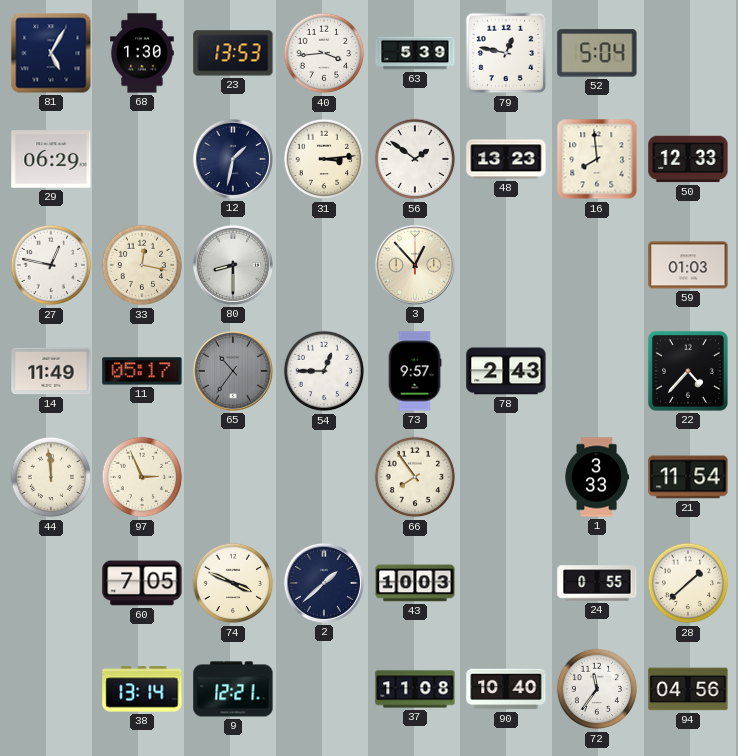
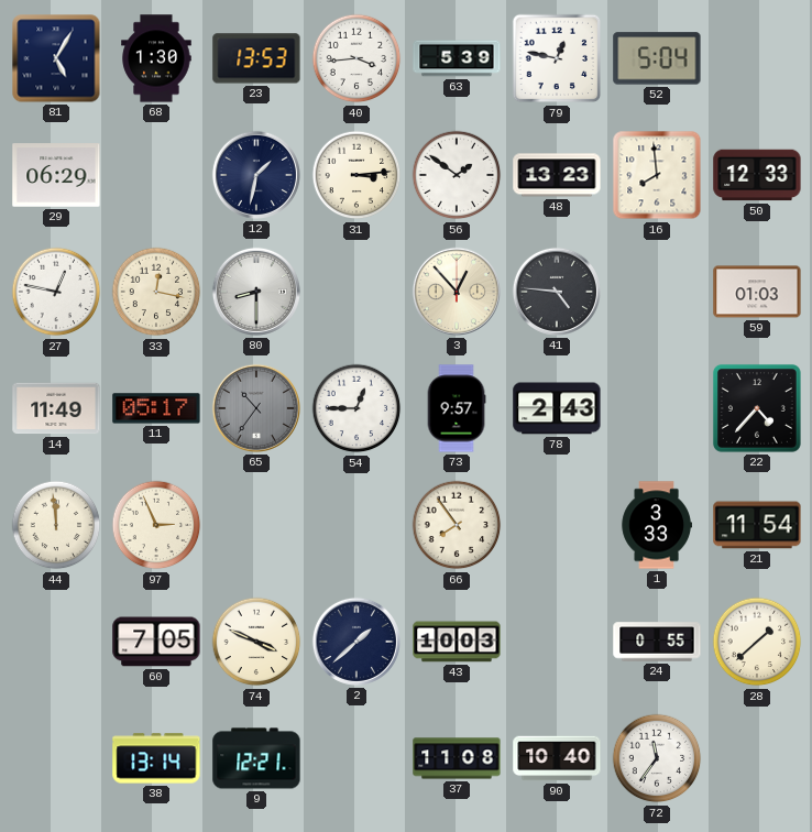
41: none -> 4:46 (557, 292)
94: 04:56 -> none (688, 689)
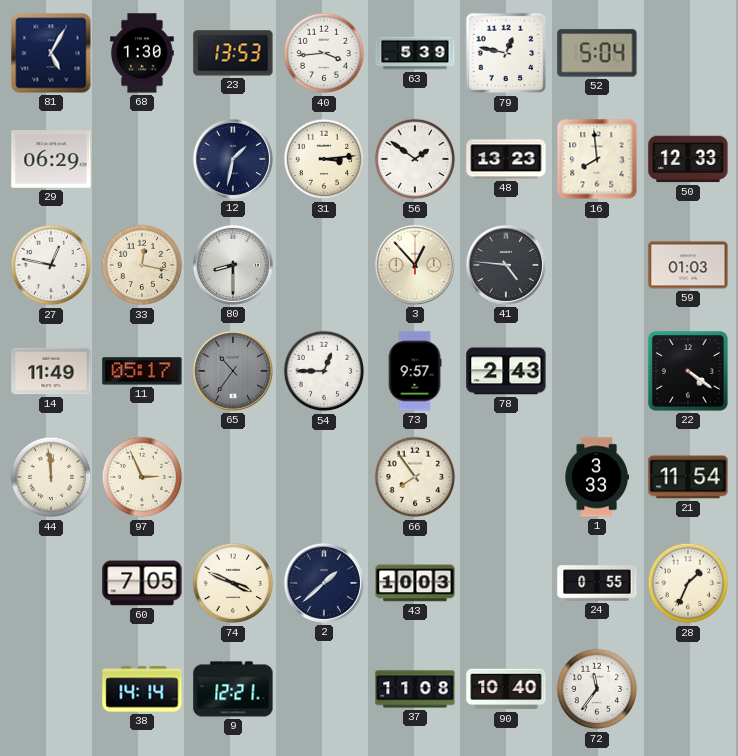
22: 4:37 -> 4:21 (688, 371)
28: 1:38 -> 1:34 (688, 583)
38: 13:14 -> 14:14 (142, 689)
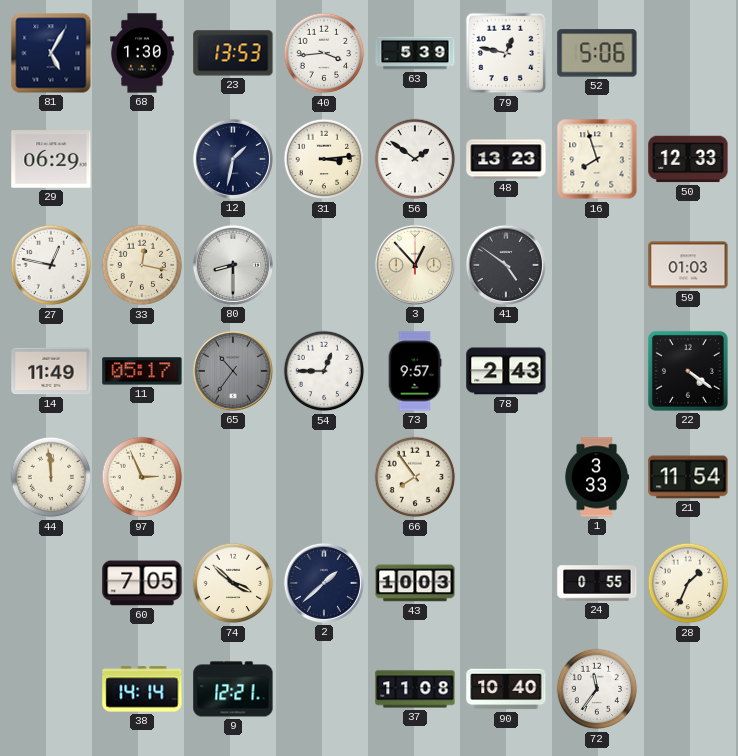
52: 5:04 -> 5:06 (597, 53)
16: 7:59 -> 7:57 (597, 159)
41: 4:46 -> 4:51 (506, 265)
74: 3:49 -> 3:52 (233, 583)
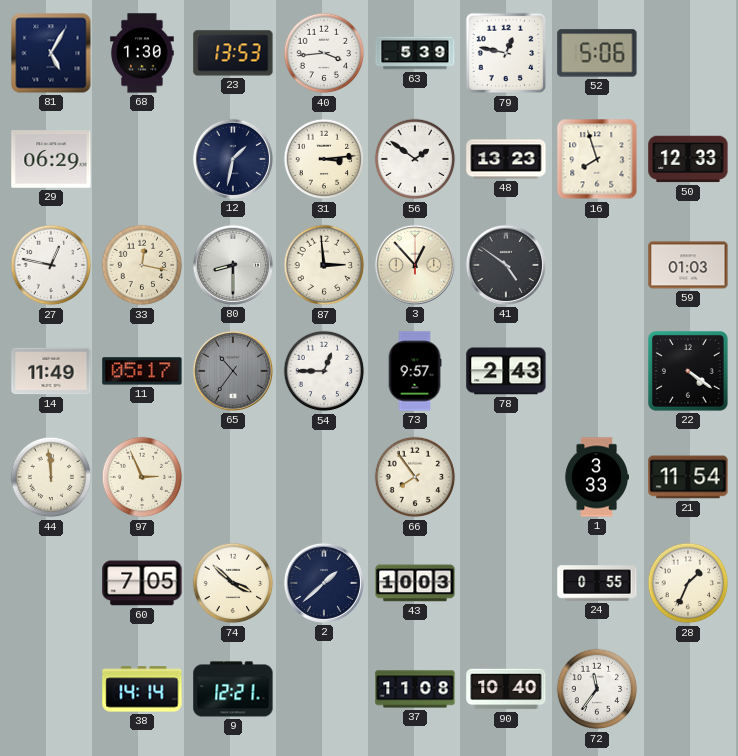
87: none -> 2:59 (324, 265)
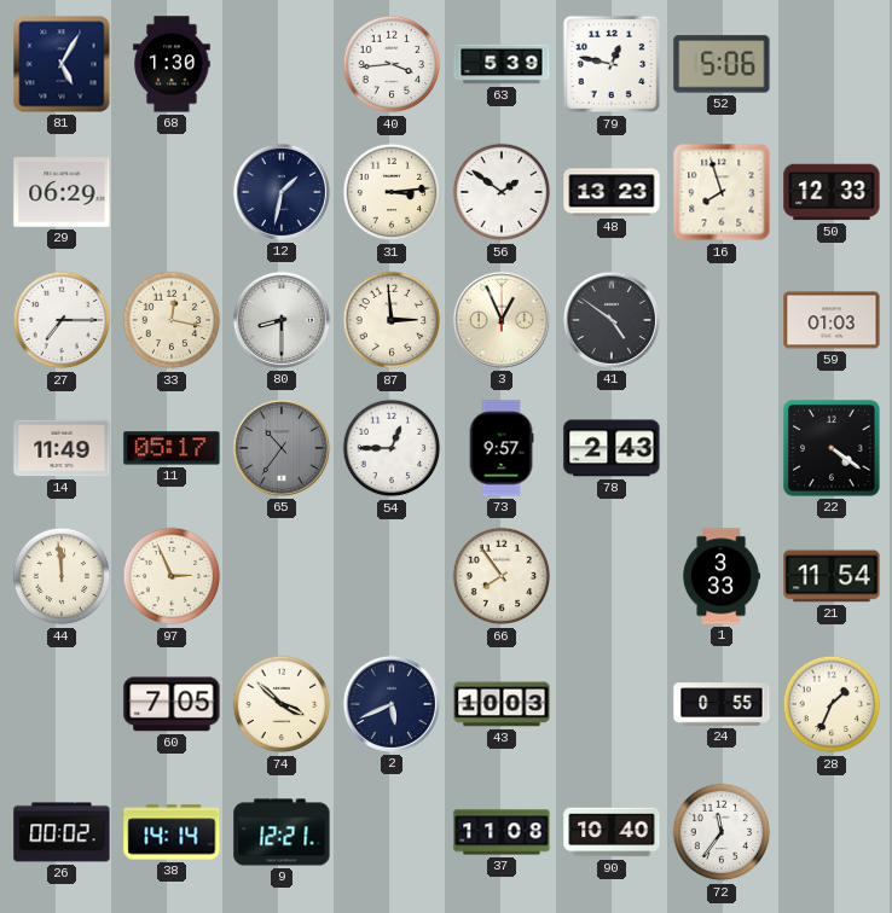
23: 13:53 -> none (233, 53)
27: 12:47 -> 7:15 (62, 320)
3: 12:53 -> 12:56 (502, 320)
2: 1:38 -> 5:41 (392, 704)
26: none -> 00:02 (62, 832)
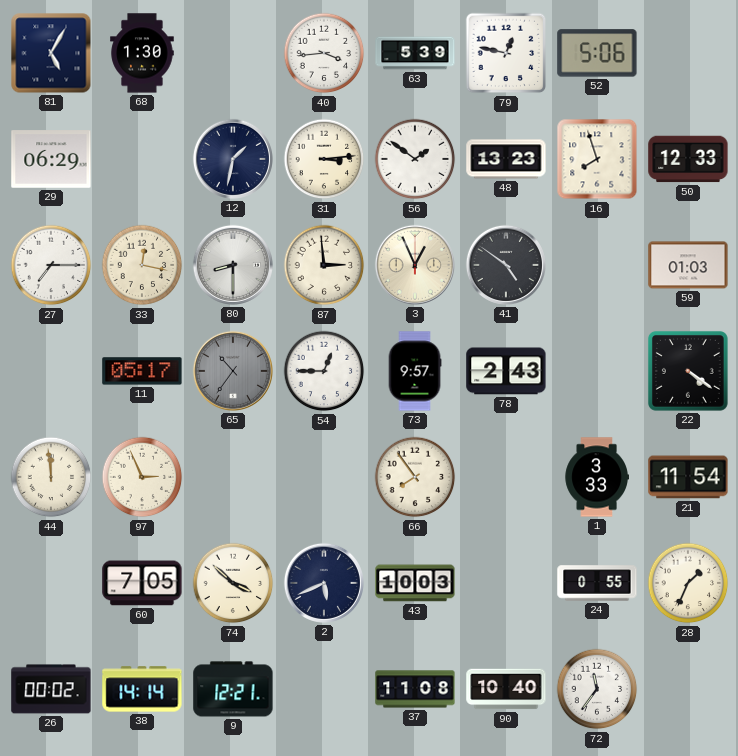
14: 11:49 -> none (62, 448)
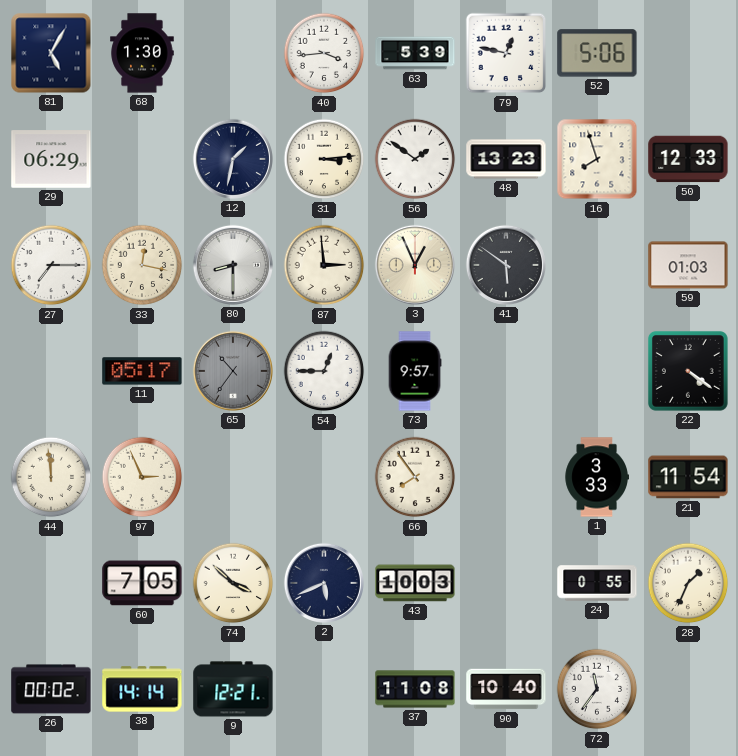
41: 4:51 -> 5:51 (506, 265)
78: 2:43 -> none (506, 371)
